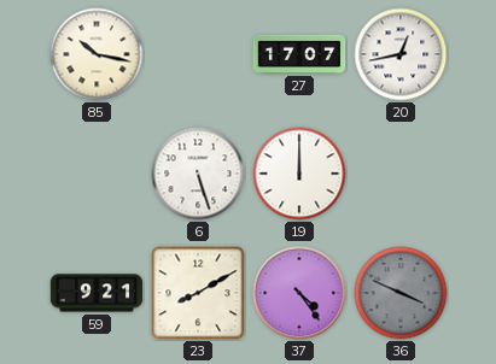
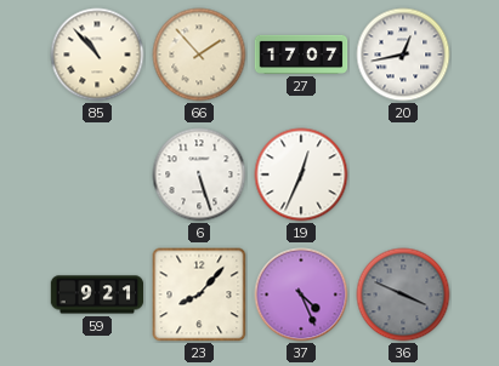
85: 10:17 -> 10:53 (97, 55)
66: none -> 1:53 (199, 55)
19: 12:00 -> 12:34 (301, 175)
23: 8:10 -> 8:07 (199, 294)
37: 4:24 -> 4:26 (301, 294)
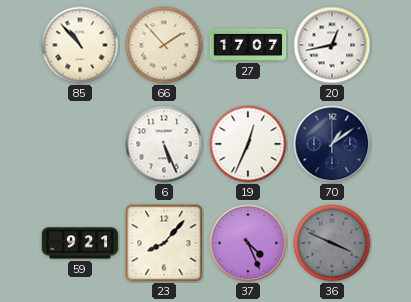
6: 5:27 -> 5:26 (164, 144)
70: none -> 1:09 (332, 144)
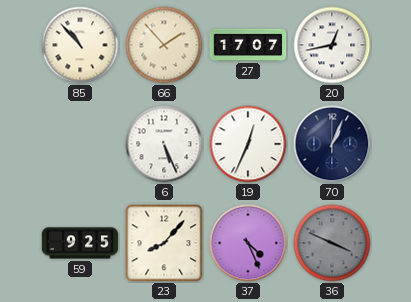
70: 1:09 -> 1:04 (332, 144)
59: 9:21 -> 9:25 (80, 243)
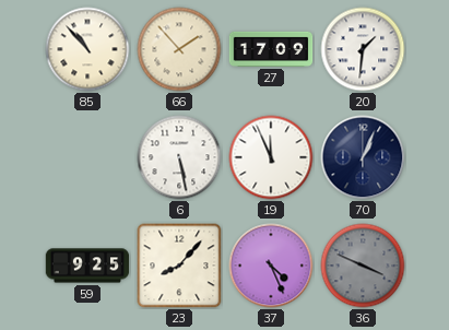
27: 17:07 -> 17:09 (271, 49)
20: 12:43 -> 1:31 (363, 49)
6: 5:26 -> 5:28 (179, 157)
19: 12:34 -> 11:56 (271, 157)
